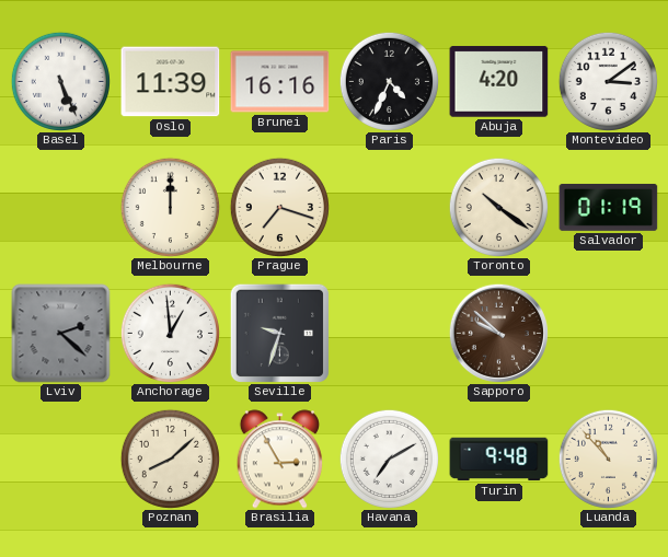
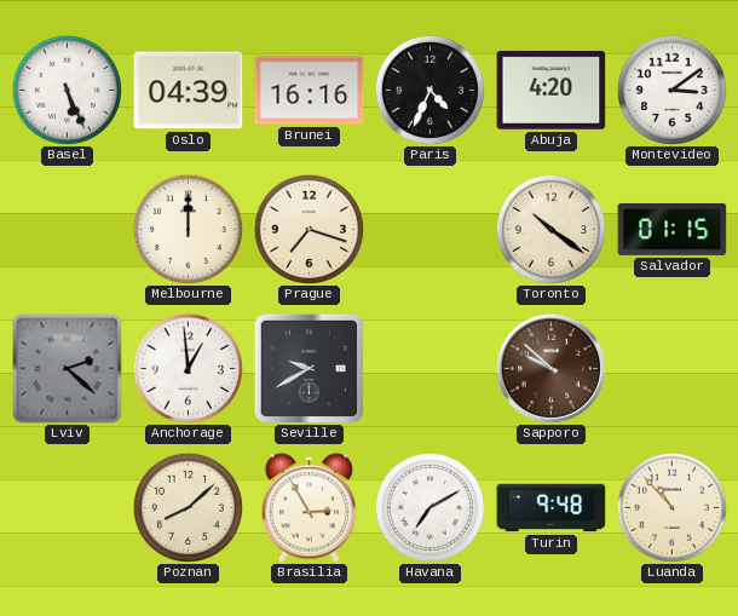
Oslo: 11:39 -> 04:39 (189, 91)
Salvador: 01:19 -> 01:15 (673, 230)
Seville: 9:33 -> 9:40 (309, 368)
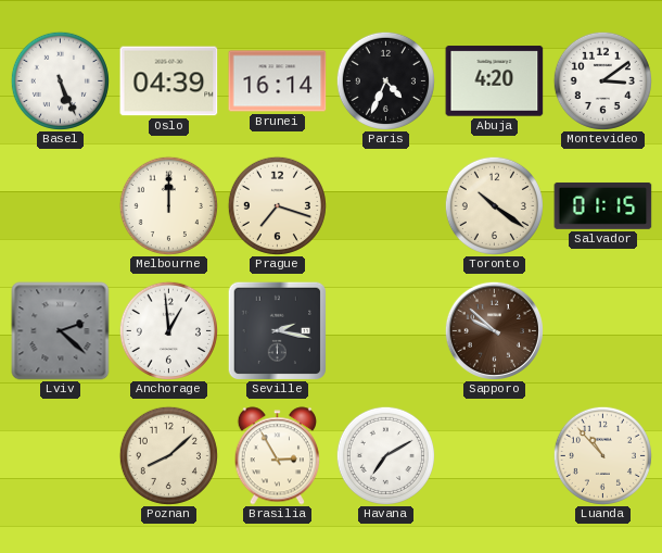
Brunei: 16:16 -> 16:14 (278, 81)
Seville: 9:40 -> 2:17 (277, 330)
Turin: 9:48 -> none (552, 508)
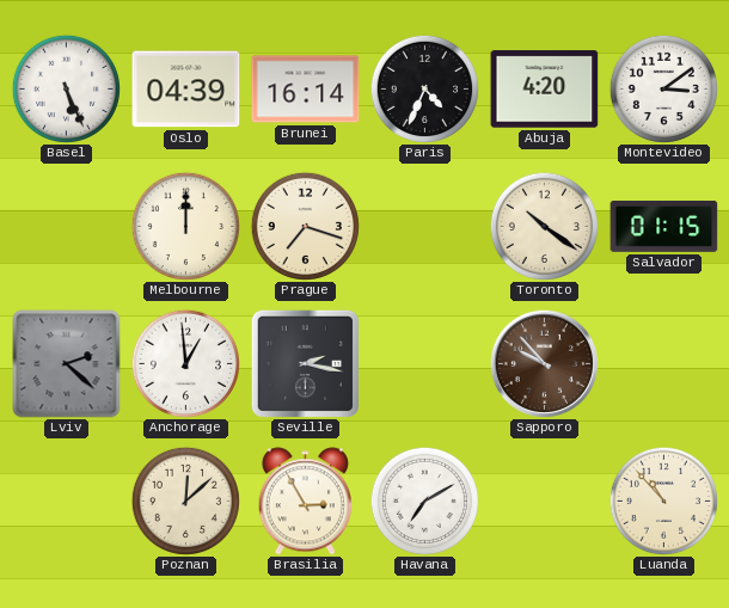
Sapporo: 9:52 -> 9:53 (544, 363)
Poznan: 8:08 -> 12:08 (185, 500)
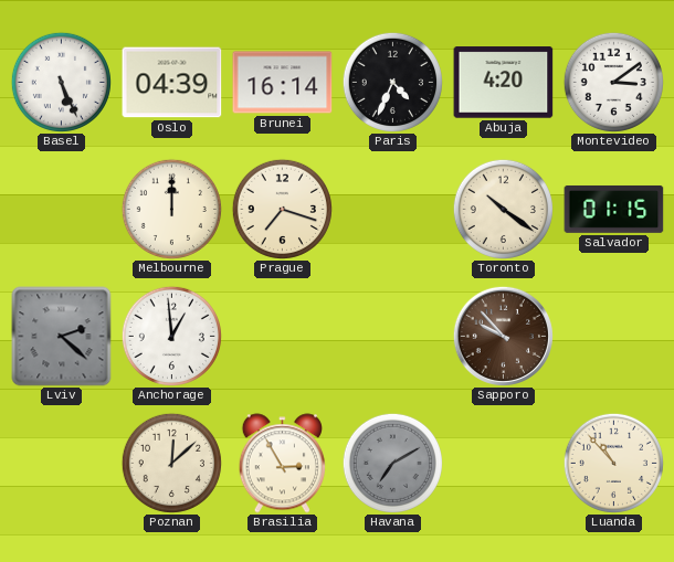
Seville: 2:17 -> none (305, 363)
Havana dial: white -> grey (392, 463)
